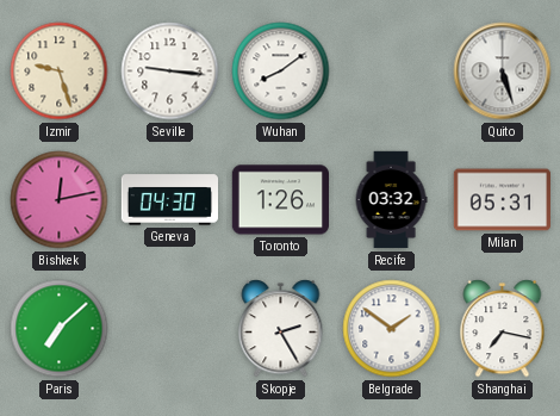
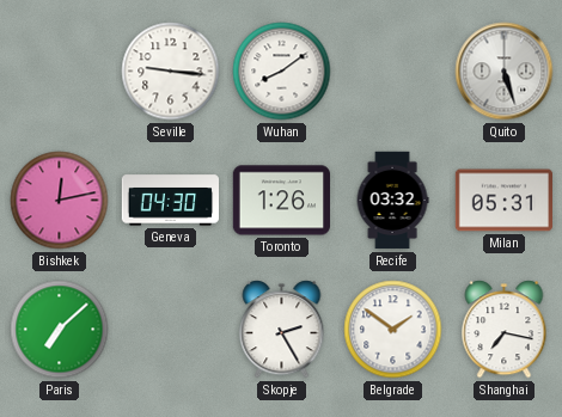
Izmir: 9:27 -> none (60, 72)
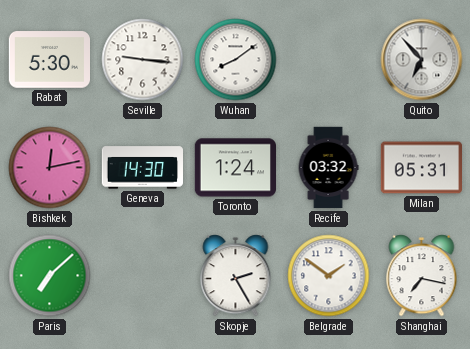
Rabat: none -> 5:30 (49, 60)
Quito: 5:27 -> 6:53 (422, 60)
Geneva: 04:30 -> 14:30 (142, 168)
Toronto: 1:26 -> 1:24 (235, 168)
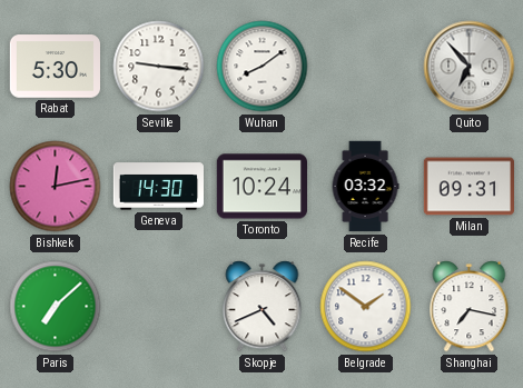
Toronto: 1:24 -> 10:24 (261, 187)
Milan: 05:31 -> 09:31 (468, 187)
Skopje: 2:25 -> 4:41 (263, 307)
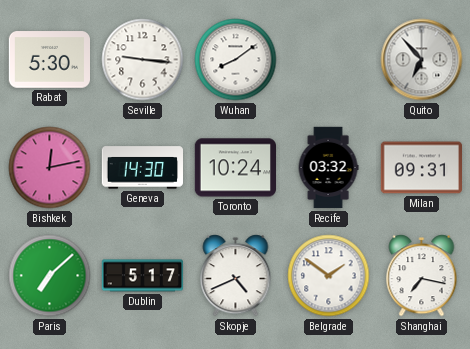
Dublin: none -> 5:17 (143, 276)
